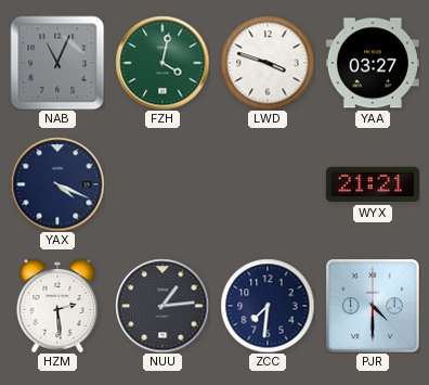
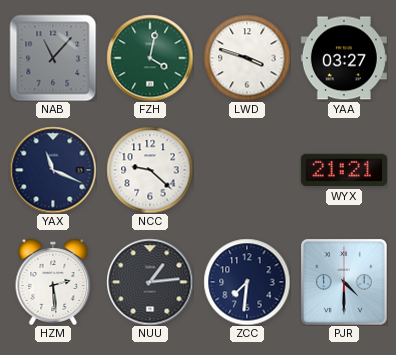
NAB: 11:04 -> 11:07 (53, 58)
YAX: 4:19 -> 11:19 (53, 170)
NCC: none -> 9:22 (150, 170)
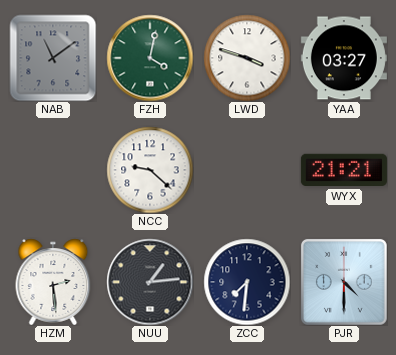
NAB: 11:07 -> 11:09 (53, 58)
YAX: 11:19 -> none (53, 170)
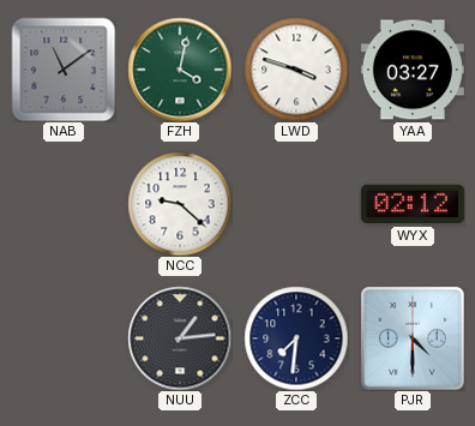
WYX: 21:21 -> 02:12 (413, 204)
HZM: 2:29 -> none (53, 282)
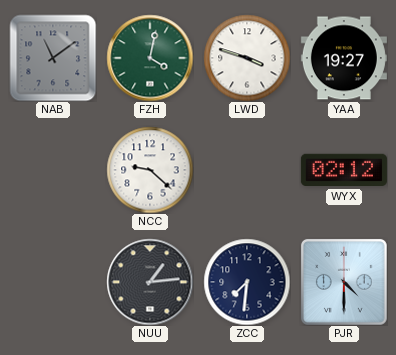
YAA: 03:27 -> 19:27 (344, 58)
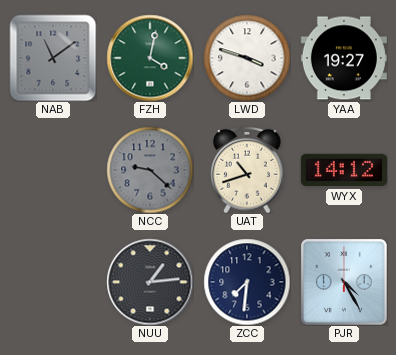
NCC dial: white -> grey (150, 170)
UAT: none -> 10:42 (247, 170)
WYX: 02:12 -> 14:12 (344, 170)
PJR: 4:30 -> 4:25 (344, 282)
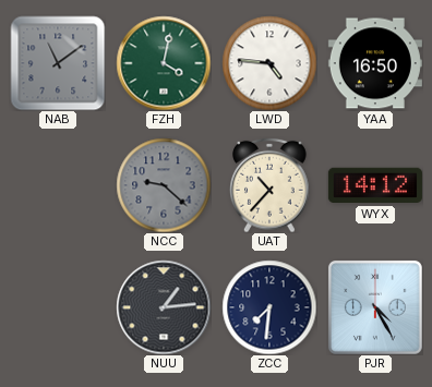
LWD: 3:48 -> 4:46 (269, 63)
YAA: 19:27 -> 16:50 (375, 63)
UAT: 10:42 -> 10:37 (269, 185)
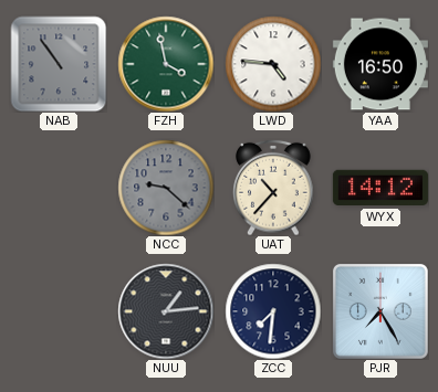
NAB: 11:09 -> 10:54 (59, 64)
FZH: 4:02 -> 3:58 (166, 64)
PJR: 4:25 -> 7:25 (380, 311)
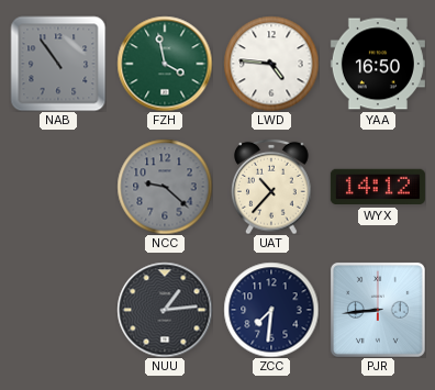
PJR: 7:25 -> 8:44 (378, 310)
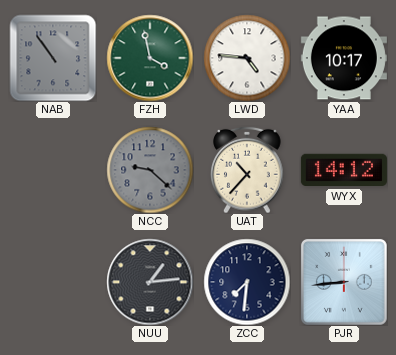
YAA: 16:50 -> 10:17 (344, 58)
